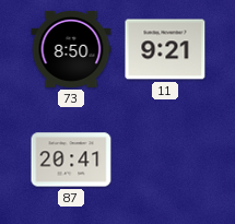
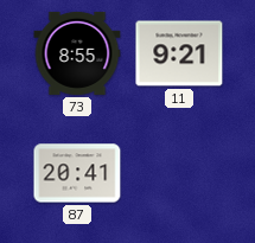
73: 8:50 -> 8:55 (77, 53)
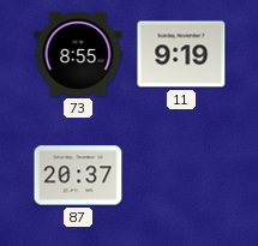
11: 9:21 -> 9:19 (181, 54)
87: 20:41 -> 20:37 (78, 175)
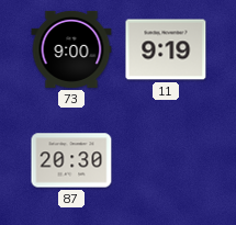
73: 8:55 -> 9:00 (71, 49)
87: 20:37 -> 20:30 (71, 160)
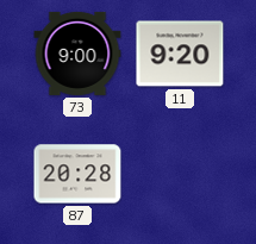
11: 9:19 -> 9:20 (180, 54)
87: 20:30 -> 20:28 (77, 174)
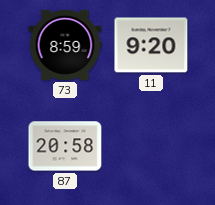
73: 9:00 -> 8:59 (65, 45)
87: 20:28 -> 20:58 (65, 146)
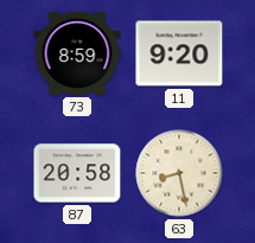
63: none -> 8:28 (179, 173)
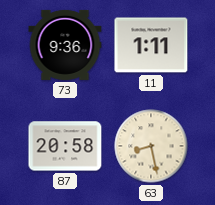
73: 8:59 -> 9:36 (65, 45)
11: 9:20 -> 1:11 (151, 45)
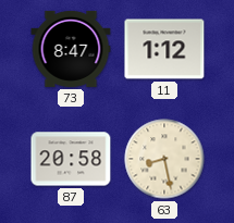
73: 9:36 -> 8:47 (71, 49)
11: 1:11 -> 1:12 (164, 49)
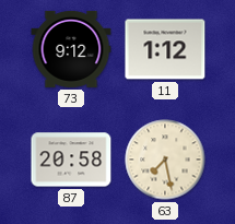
73: 8:47 -> 9:12 (71, 49)
63: 8:28 -> 7:28 (165, 160)
